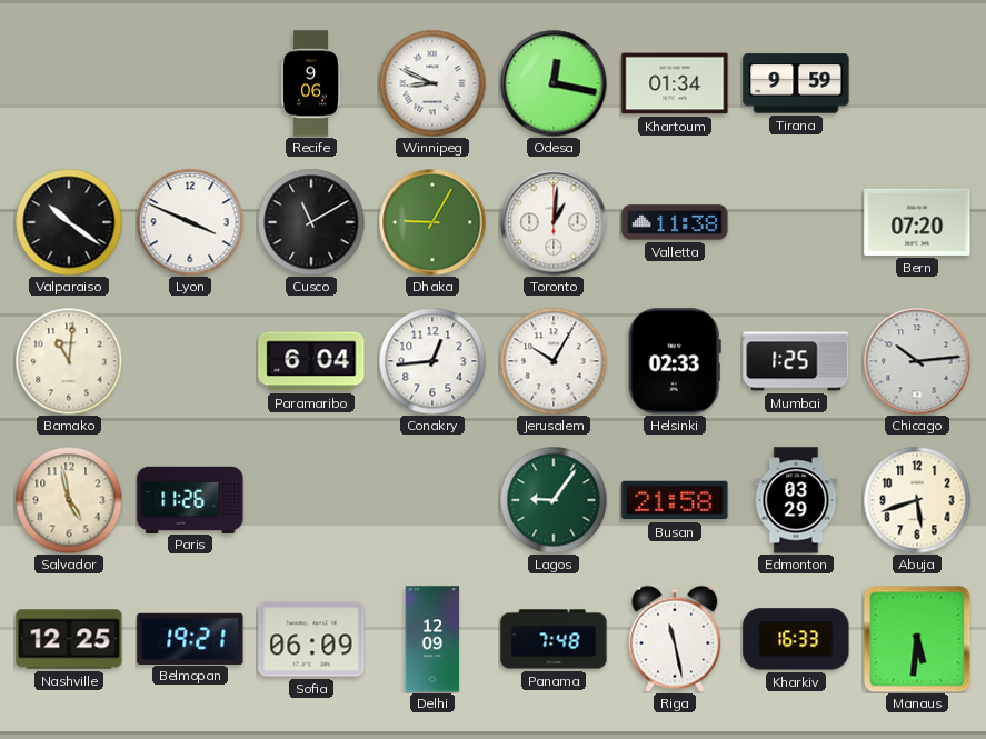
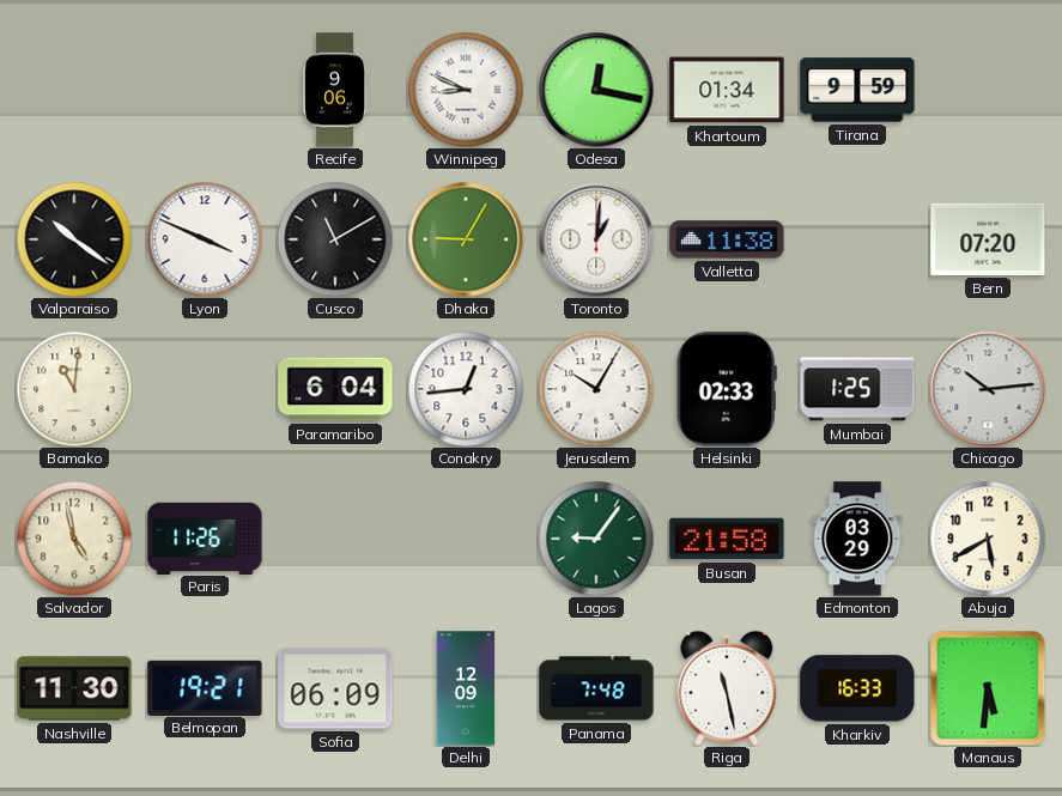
Abuja: 5:42 -> 5:40 (988, 539)
Nashville: 12:25 -> 11:30 (74, 688)
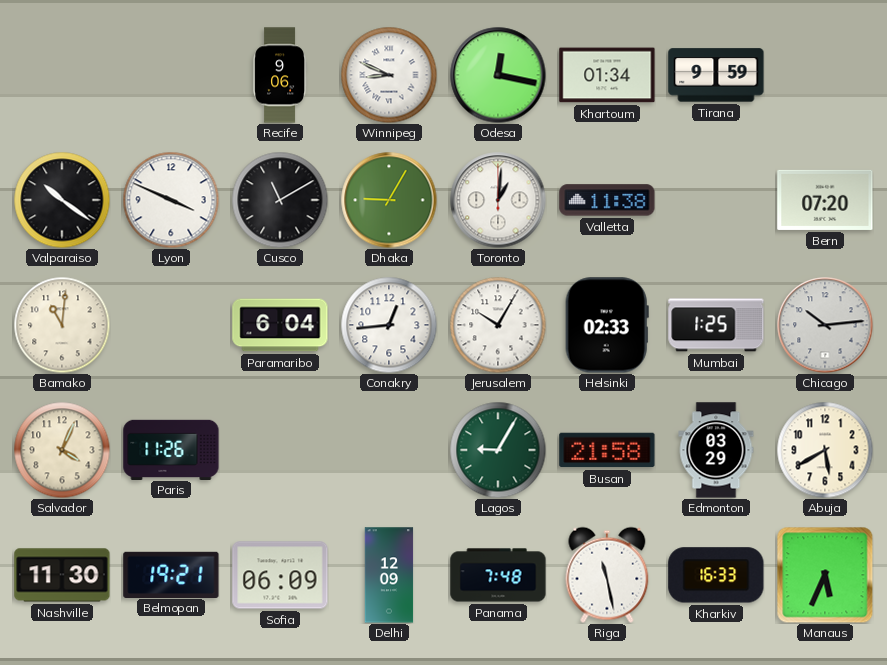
Salvador: 4:58 -> 4:04 (62, 450)
Lagos: 9:06 -> 9:05 (498, 450)
Manaus: 5:31 -> 5:34 (825, 575)
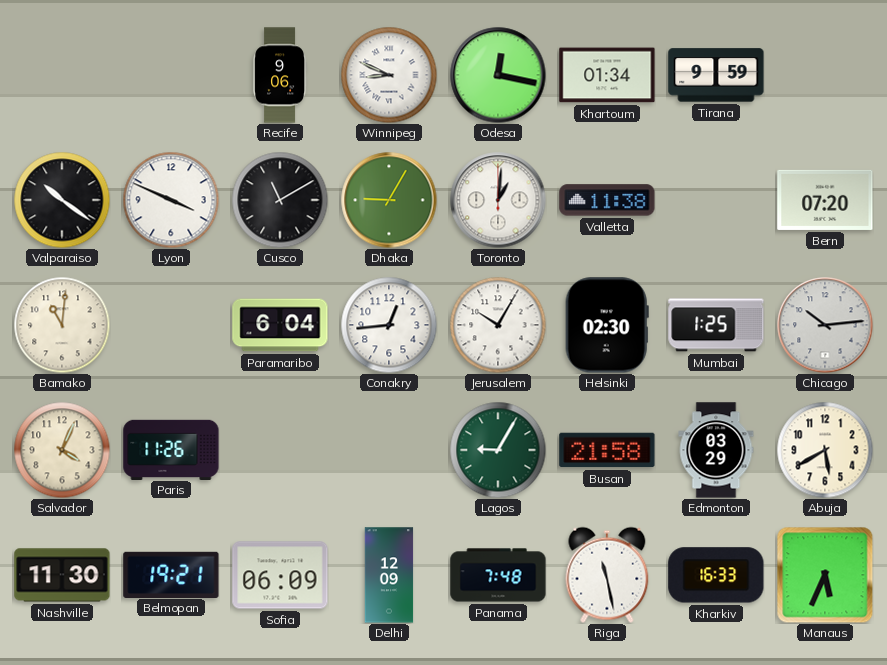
Helsinki: 02:33 -> 02:30 (607, 325)
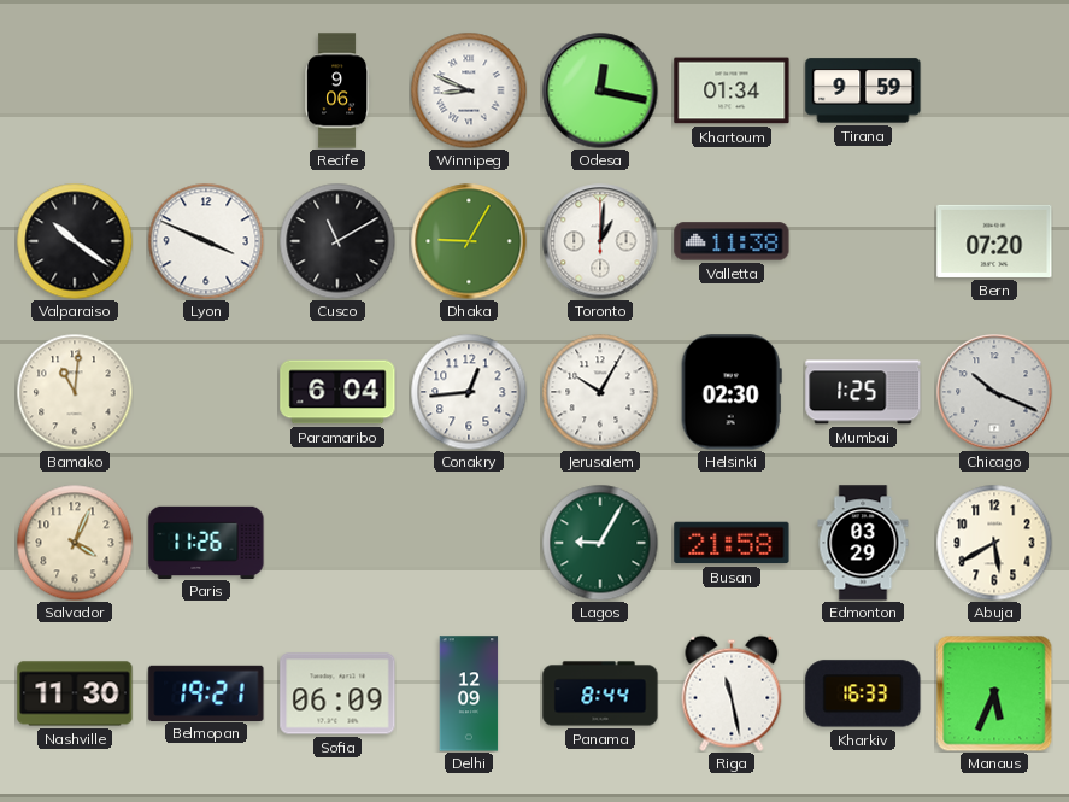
Chicago: 10:14 -> 10:19 (994, 392)
Panama: 7:48 -> 8:44 (600, 693)
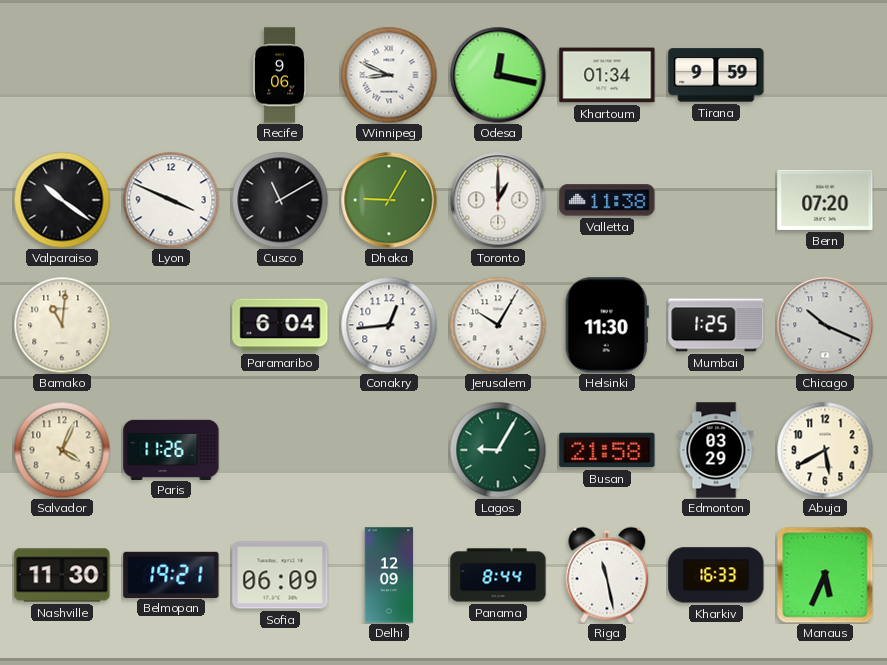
Toronto: 1:01 -> 1:00 (498, 200)
Helsinki: 02:30 -> 11:30 (607, 325)
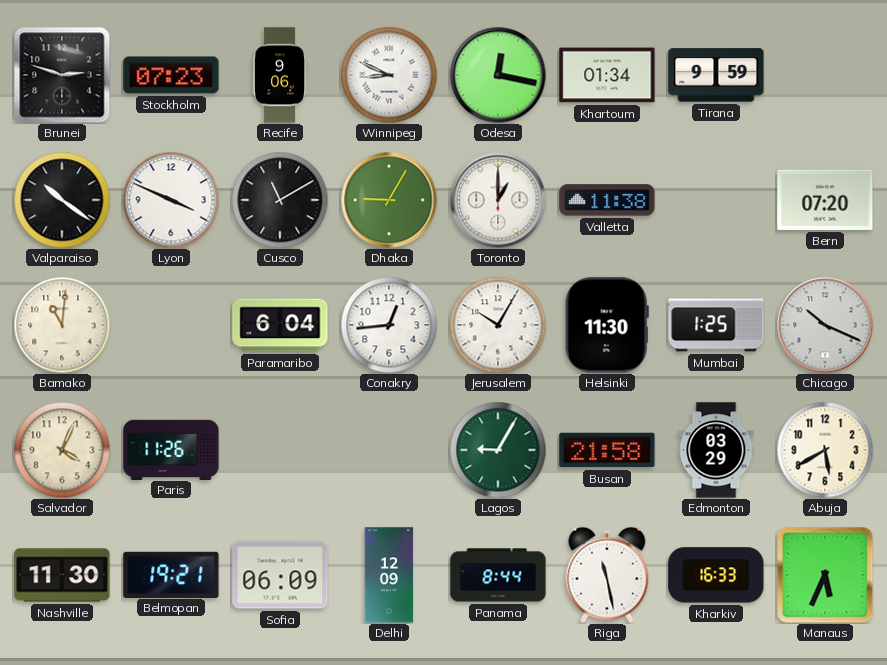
Brunei: none -> 2:48 (62, 75)
Stockholm: none -> 07:23 (171, 75)
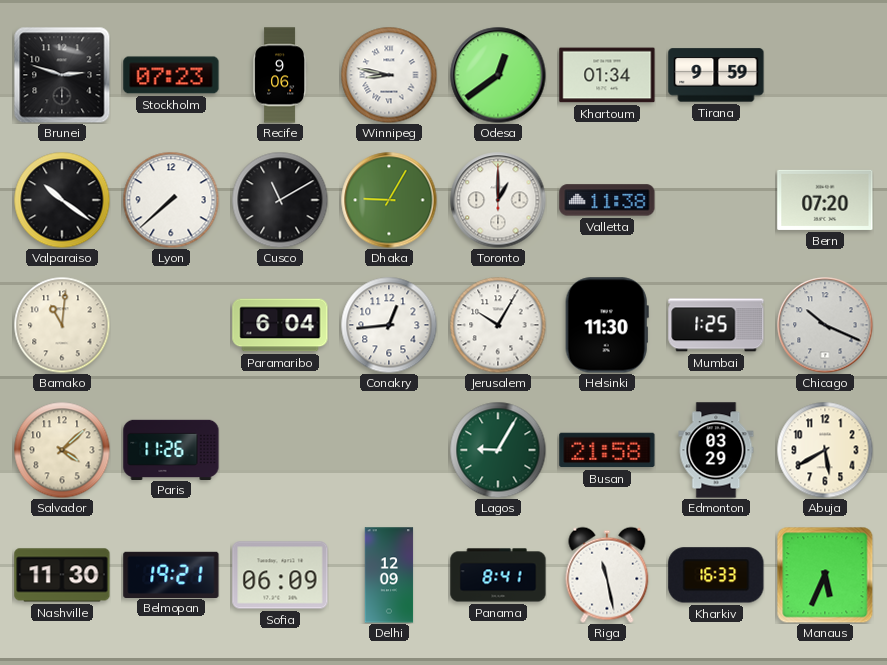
Winnipeg: 8:49 -> 8:47 (389, 75)
Odesa: 12:17 -> 12:39 (498, 75)
Lyon: 3:49 -> 7:38 (171, 200)
Salvador: 4:04 -> 4:08 (62, 450)
Panama: 8:44 -> 8:41 (498, 575)
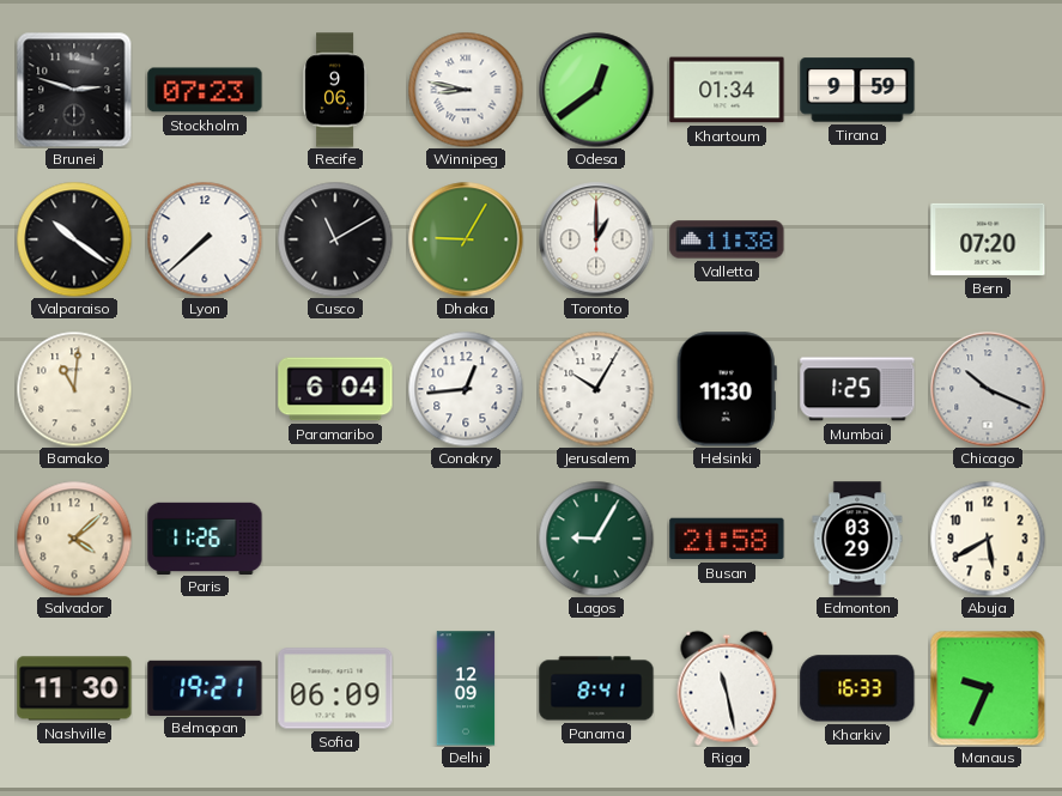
Manaus: 5:34 -> 9:34 (988, 688)
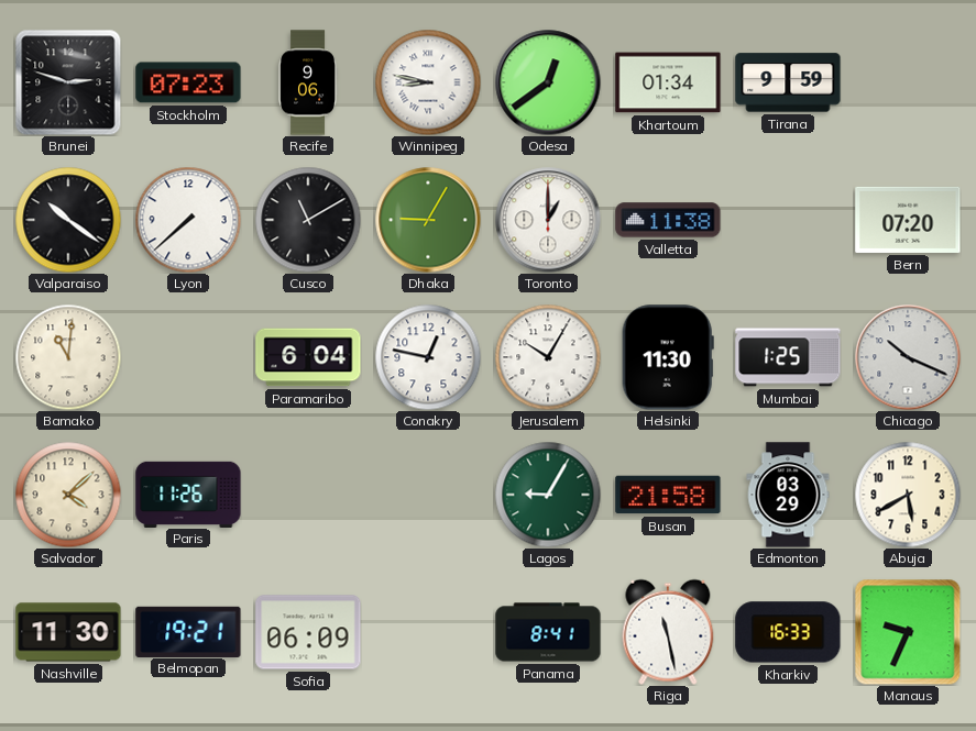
Conakry: 12:44 -> 12:47 (428, 357)
Delhi: 12:09 -> none (466, 688)
